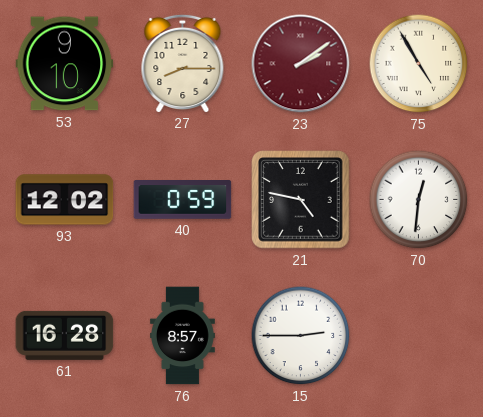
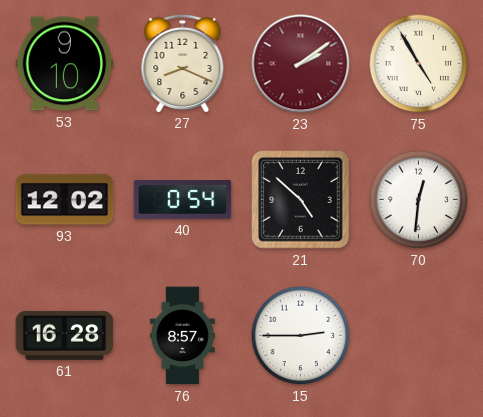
27: 8:15 -> 8:19 (183, 63)
40: 0:59 -> 0:54 (183, 200)
21: 4:47 -> 4:52 (301, 200)
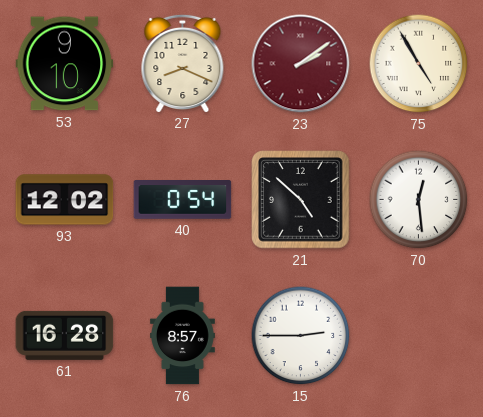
70: 12:31 -> 12:29 (419, 200)
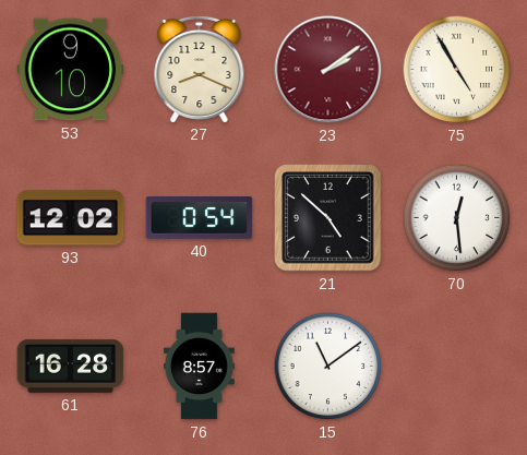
15: 2:45 -> 11:09 (328, 367)
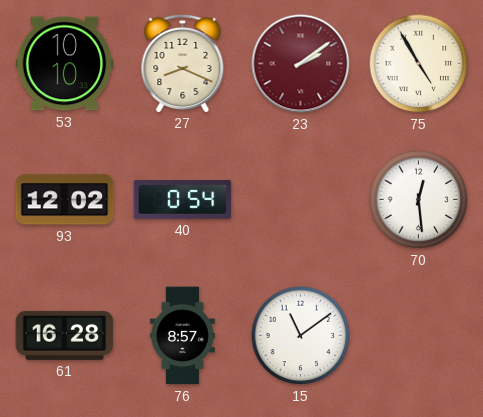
53: 9:10 -> 10:10 (65, 64)
21: 4:52 -> none (328, 218)
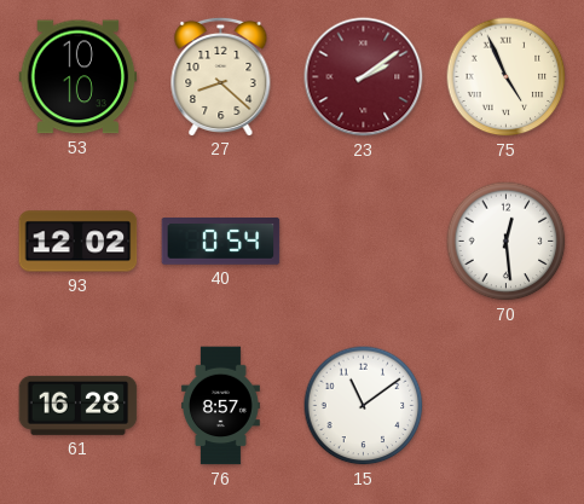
27: 8:19 -> 8:22 (221, 76)
75: 4:55 -> 4:56 (507, 77)
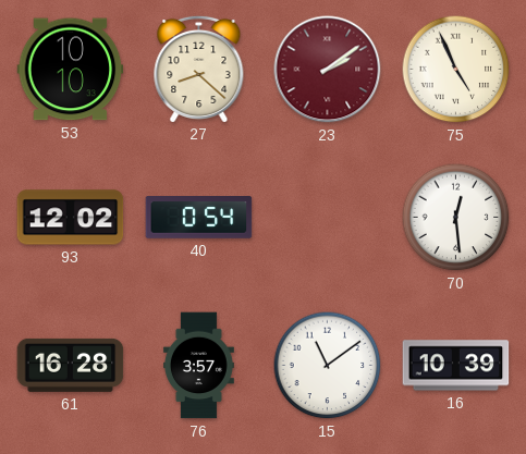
76: 8:57 -> 3:57 (198, 366)
16: none -> 10:39 (456, 366)
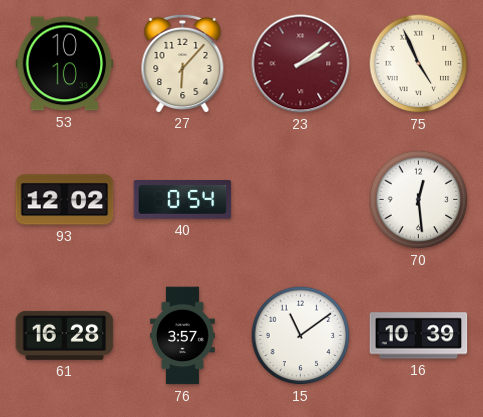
27: 8:22 -> 6:07 (183, 63)
